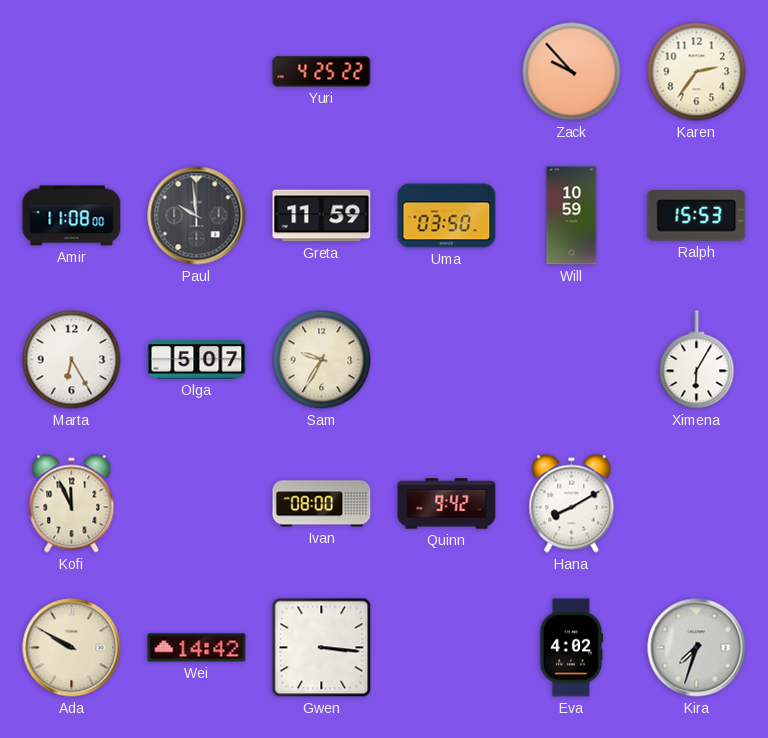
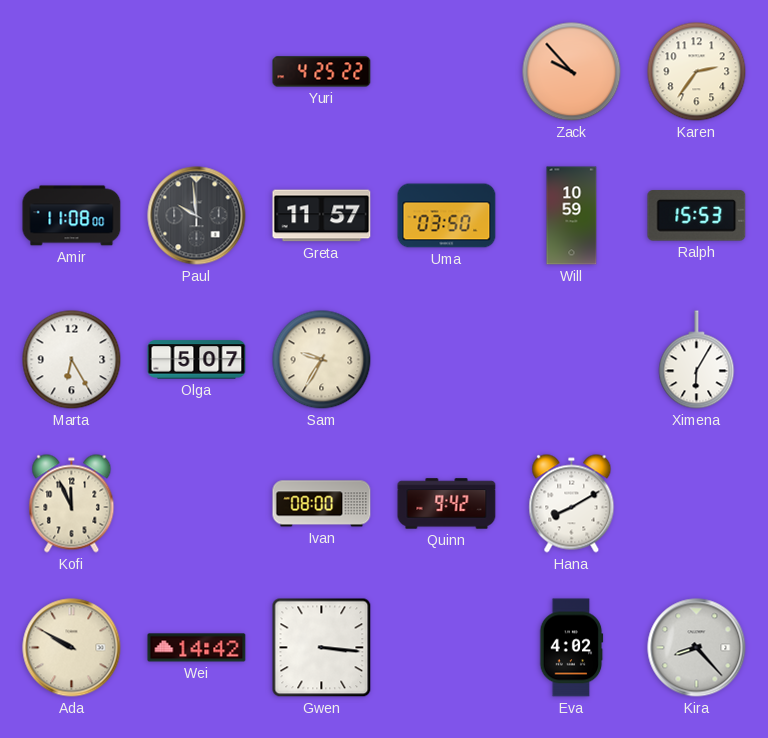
Greta: 11:59 -> 11:57 (322, 216)
Kira: 7:33 -> 8:23 (697, 648)
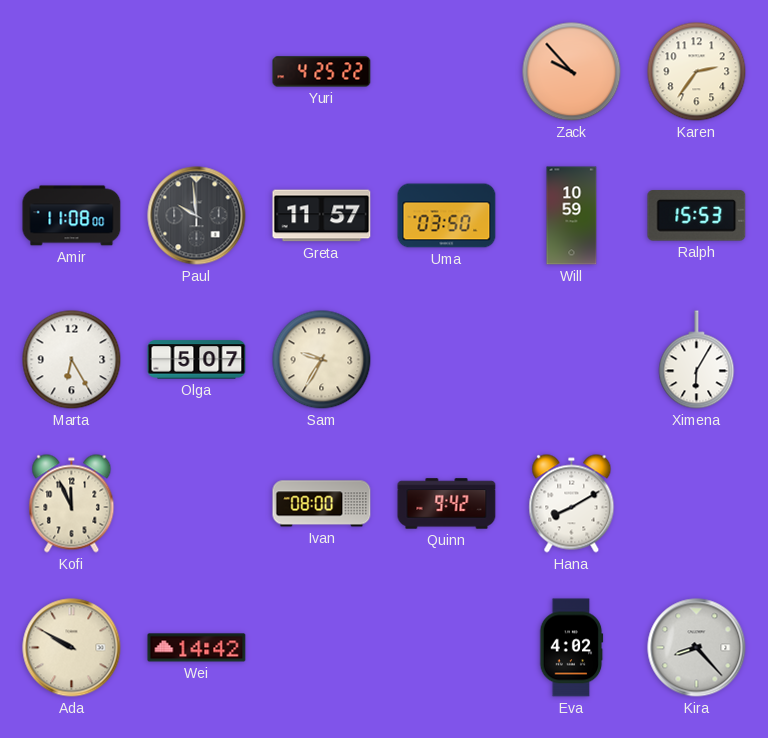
Gwen: 3:16 -> none (322, 648)
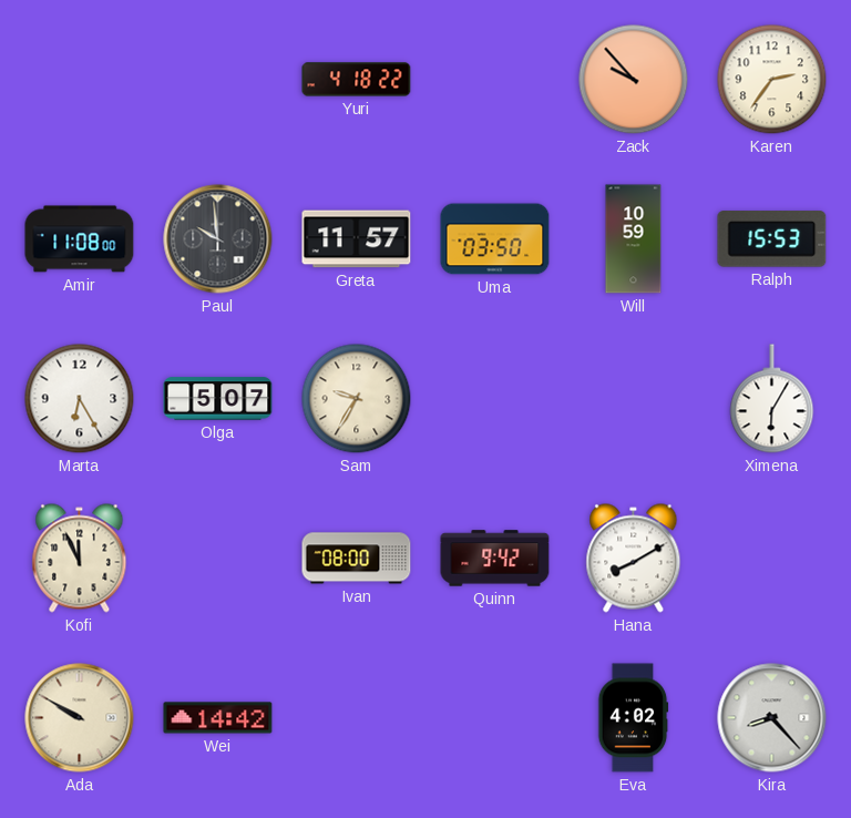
Yuri: 4:25 -> 4:18 (357, 80)
